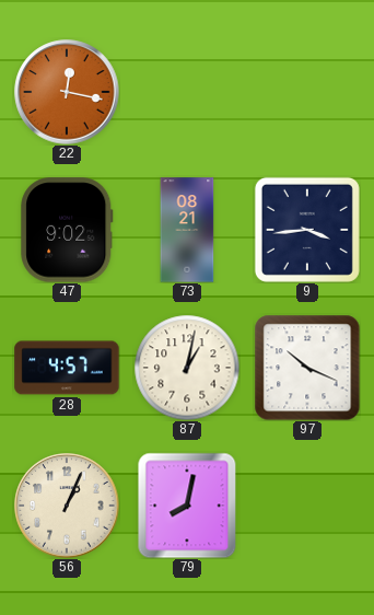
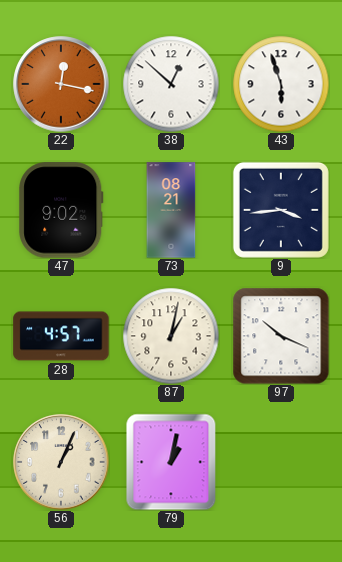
38: none -> 12:52 (171, 84)
43: none -> 5:57 (281, 84)
79: 8:02 -> 1:02 (171, 462)
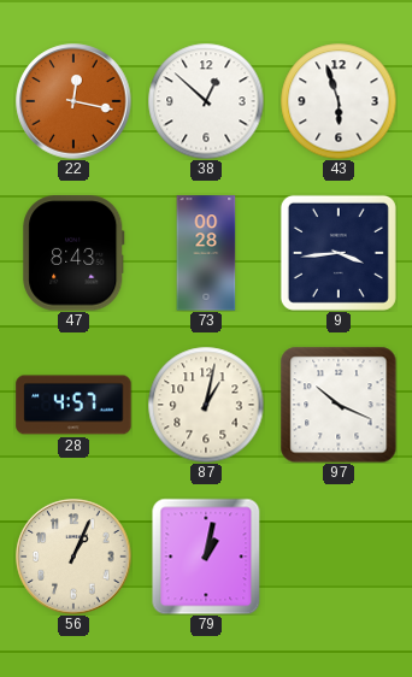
47: 9:02 -> 8:43 (73, 253)
73: 08:21 -> 00:28 (206, 253)
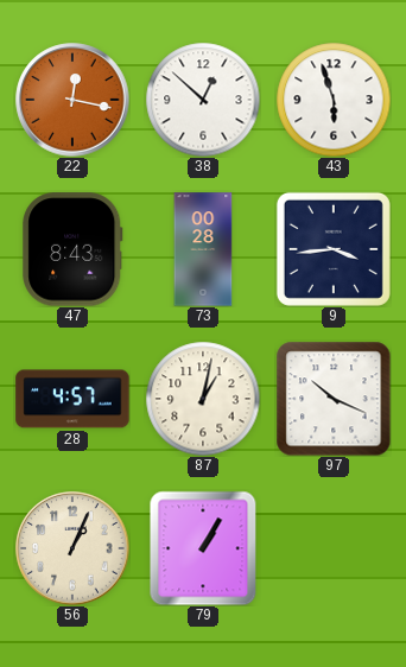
79: 1:02 -> 1:05 (203, 548)
